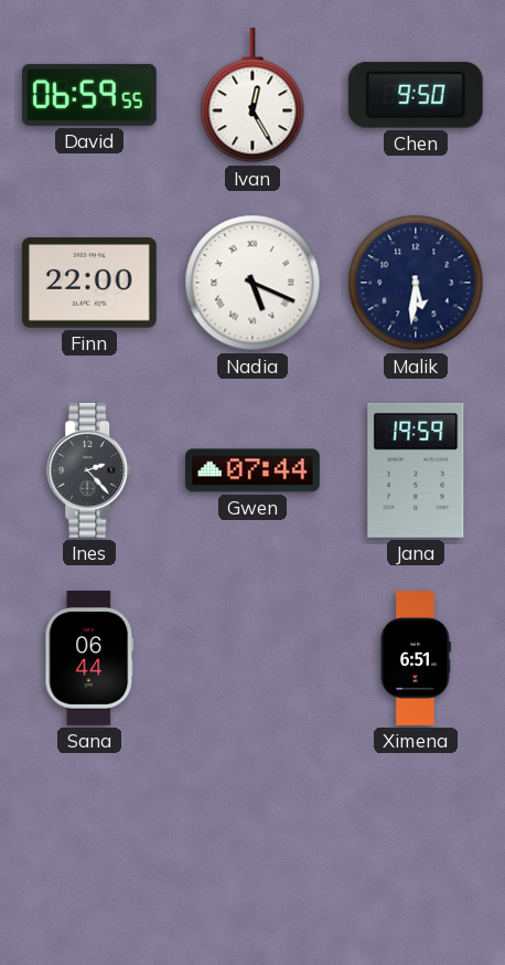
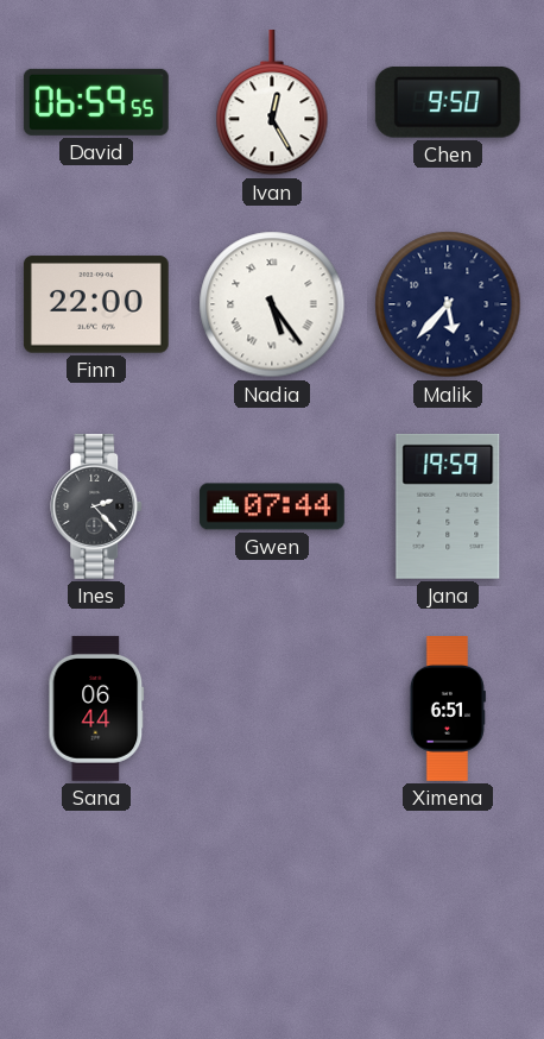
Nadia: 5:19 -> 5:24 (272, 304)
Malik: 5:31 -> 5:37 (448, 304)
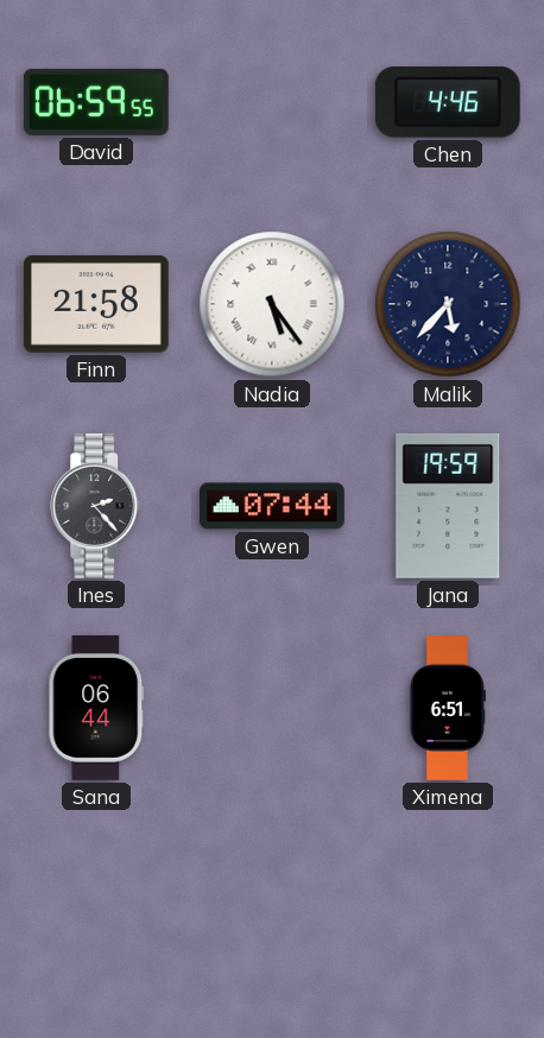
Ivan: 12:25 -> none (272, 102)
Chen: 9:50 -> 4:46 (448, 102)
Finn: 22:00 -> 21:58 (96, 304)
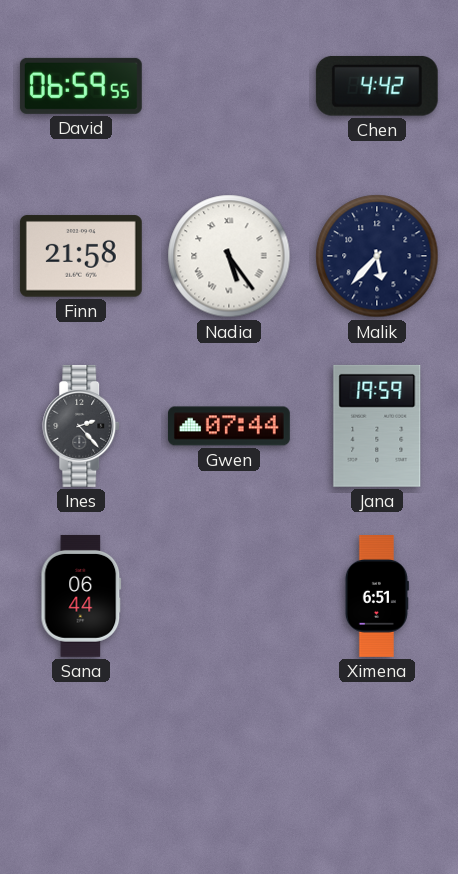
Chen: 4:46 -> 4:42 (377, 86)
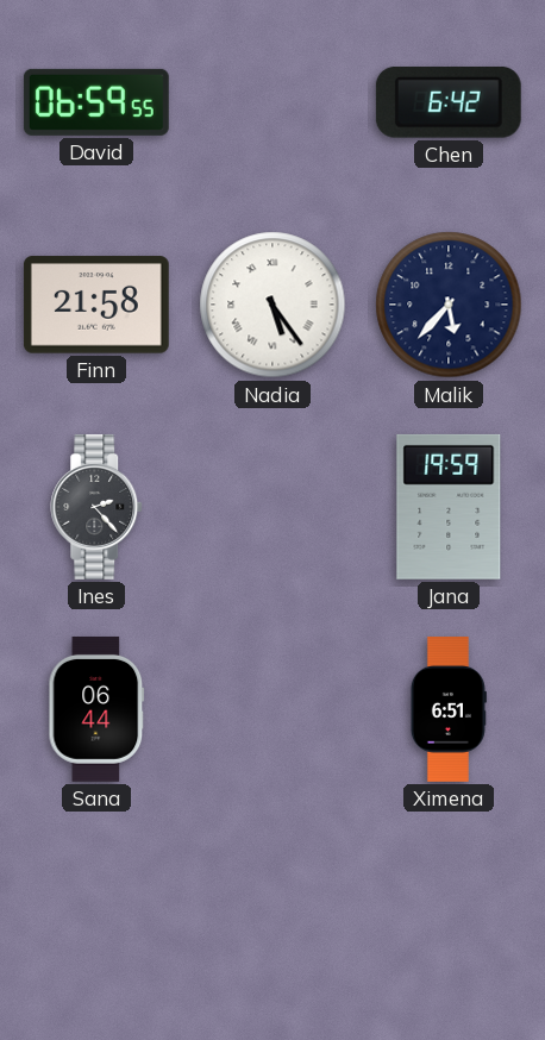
Chen: 4:42 -> 6:42 (449, 102)
Gwen: 07:44 -> none (229, 426)
